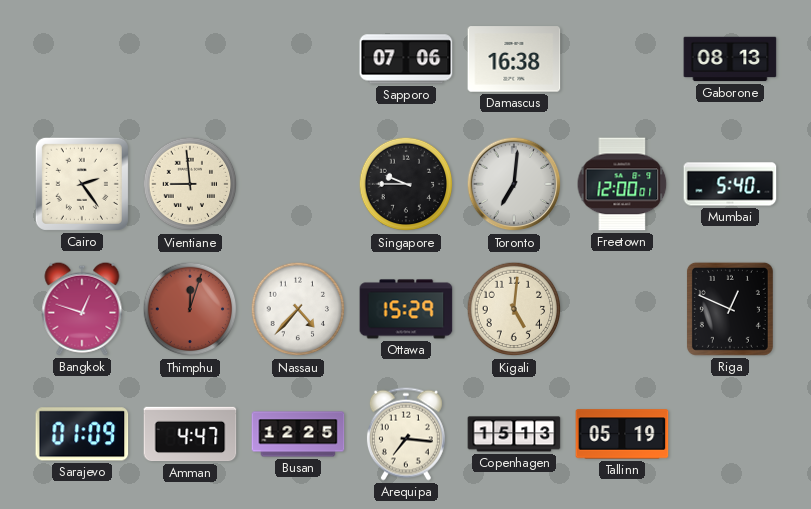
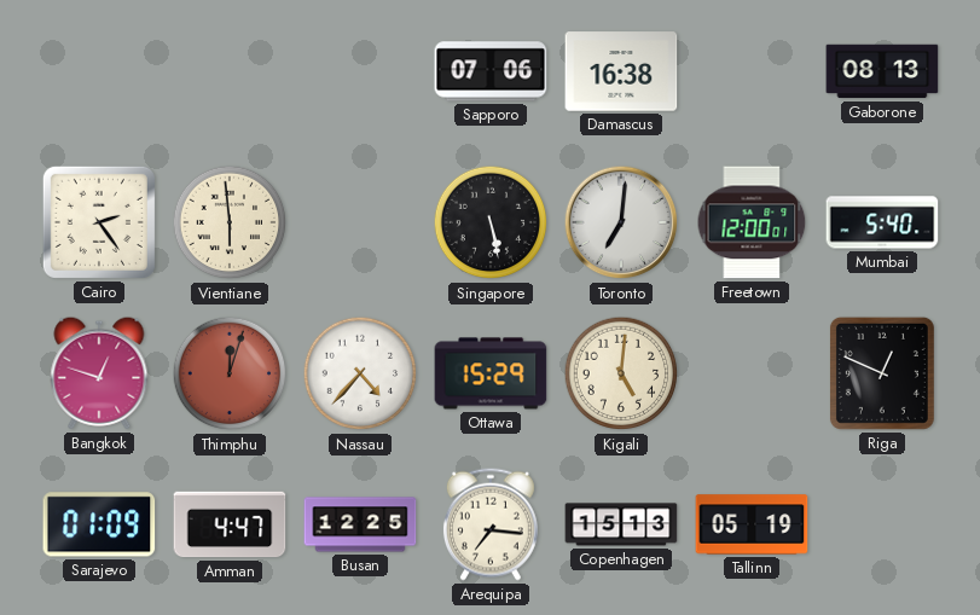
Vientiane: 8:59 -> 5:59 (230, 222)
Singapore: 9:45 -> 5:28 (491, 222)
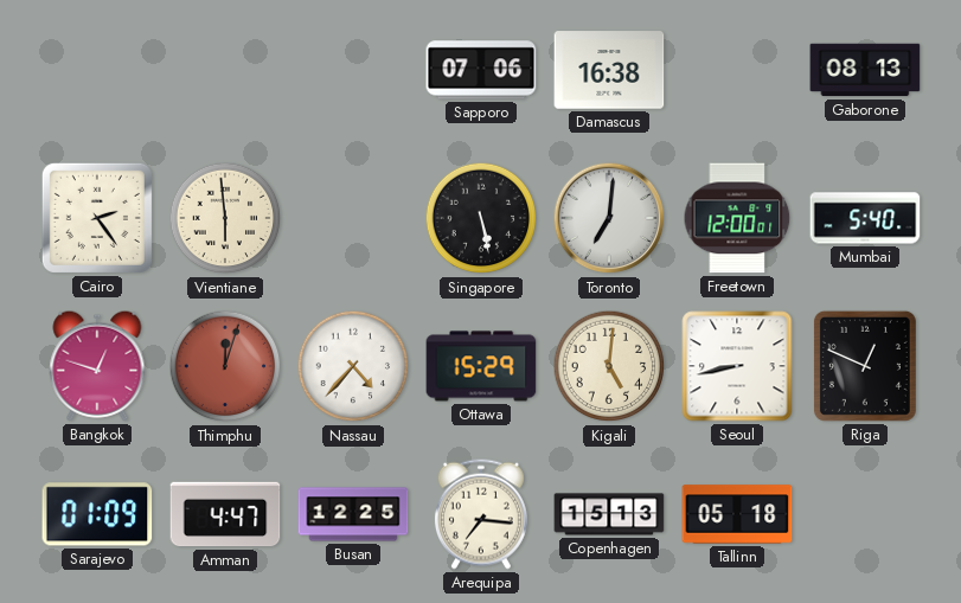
Seoul: none -> 8:43 (737, 366)
Tallinn: 05:19 -> 05:18 (737, 514)
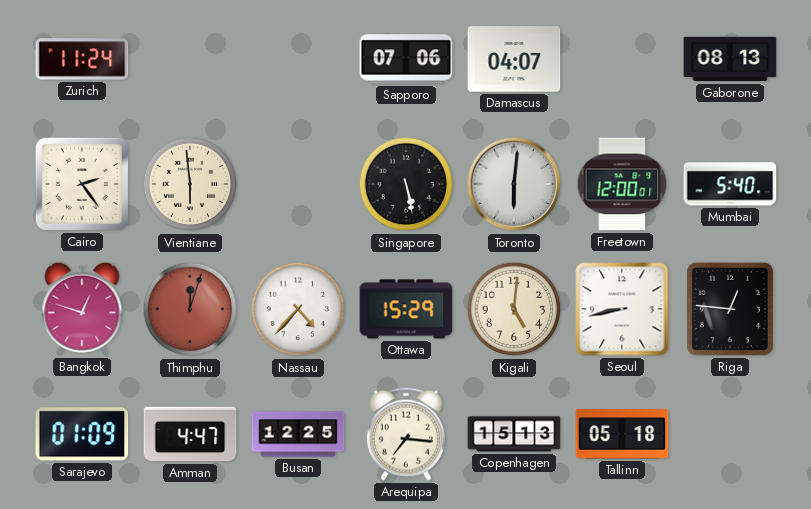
Zurich: none -> 11:24 (82, 59)
Damascus: 16:38 -> 04:07 (514, 59)
Toronto: 7:01 -> 6:01 (514, 184)
Riga: 12:49 -> 12:46 (730, 309)
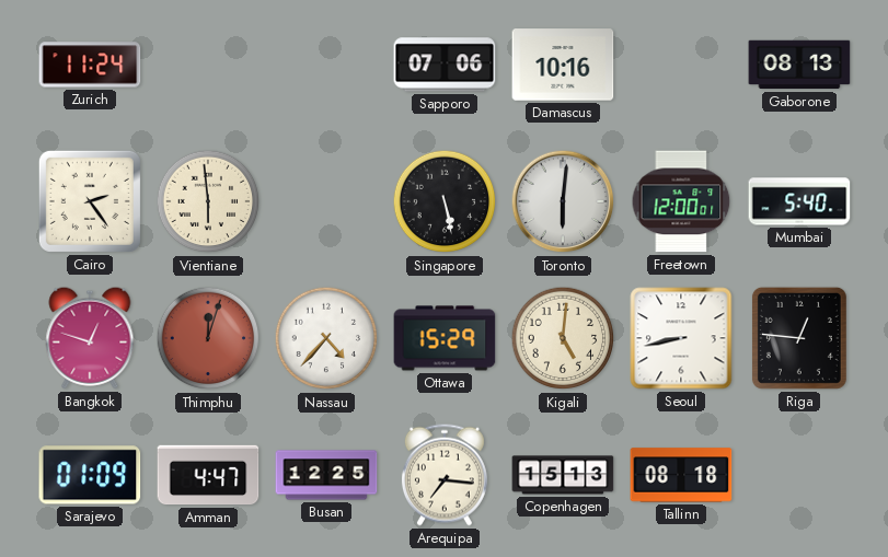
Damascus: 04:07 -> 10:16 (563, 65)
Tallinn: 05:18 -> 08:18 (681, 475)
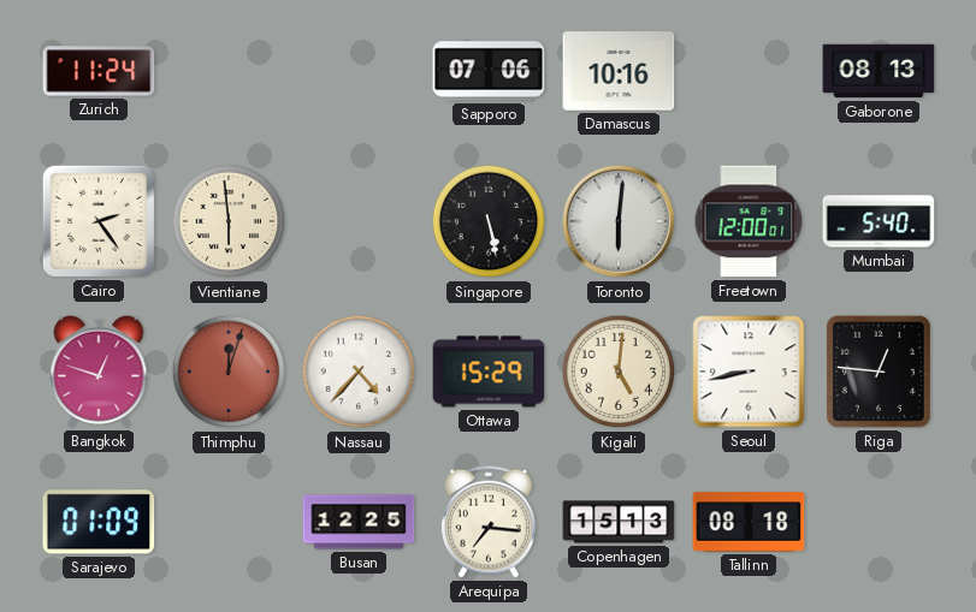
Amman: 4:47 -> none (208, 475)
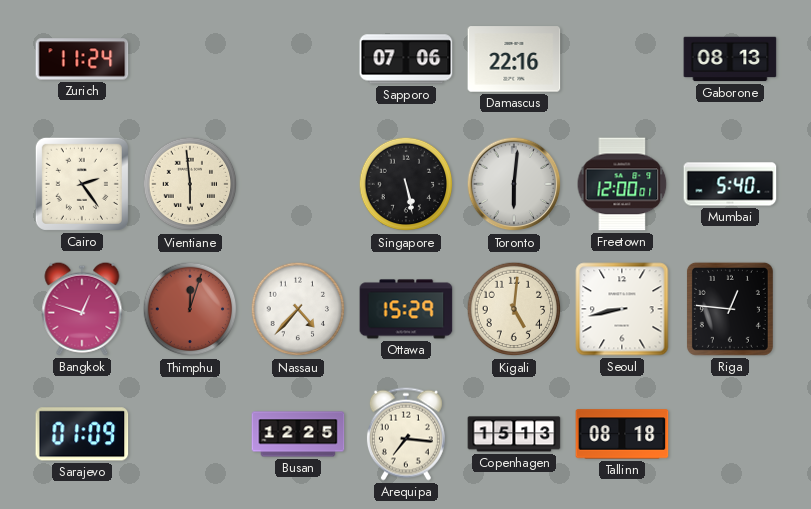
Damascus: 10:16 -> 22:16 (514, 59)
